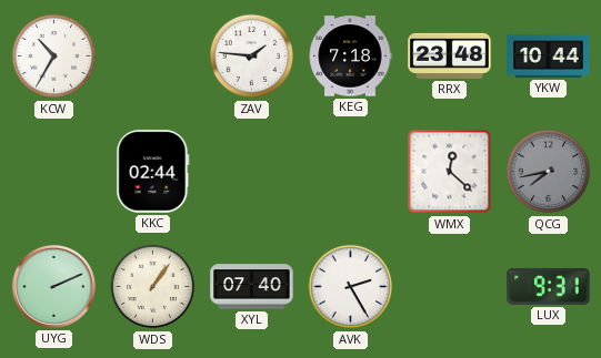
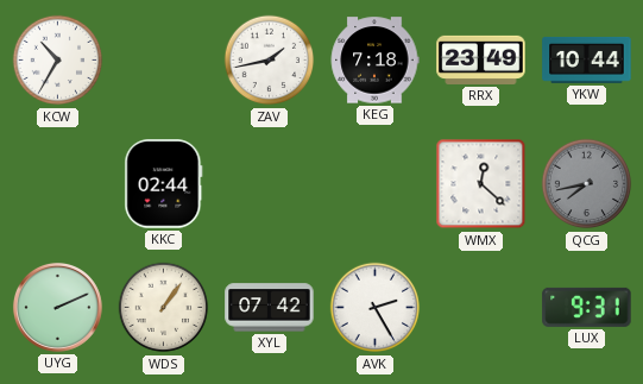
ZAV: 1:46 -> 1:43 (270, 61)
RRX: 23:48 -> 23:49 (481, 59)
XYL: 07:40 -> 07:42 (270, 308)
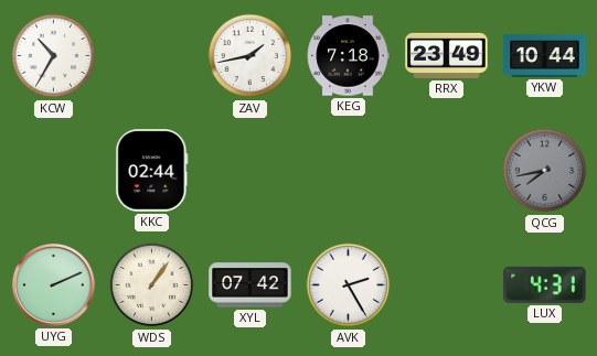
WMX: 12:22 -> none (481, 184)
LUX: 9:31 -> 4:31 (545, 284)
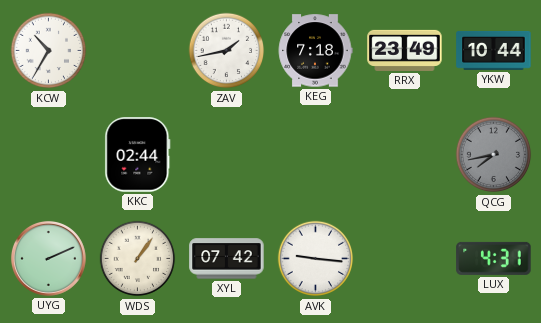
AVK: 2:25 -> 9:16 (316, 259)
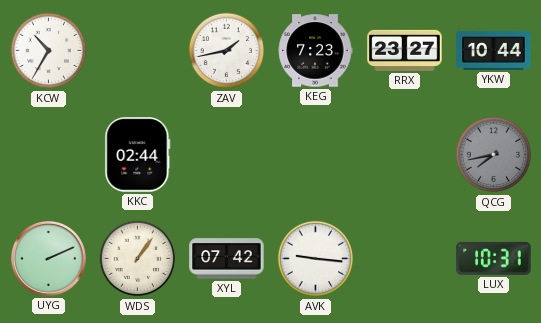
KEG: 7:18 -> 7:23 (315, 51)
RRX: 23:49 -> 23:27 (405, 50)
LUX: 4:31 -> 10:31 (494, 258)
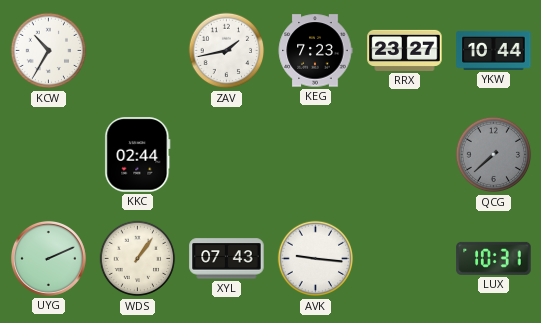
QCG: 7:43 -> 7:38 (494, 155)
XYL: 07:42 -> 07:43 (227, 259)
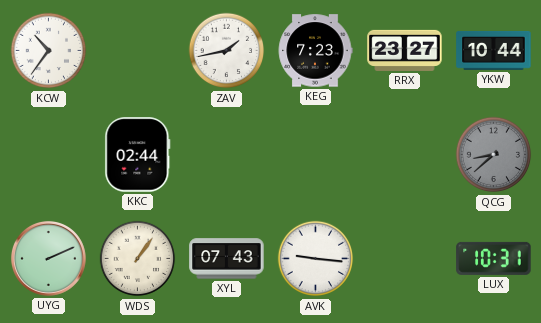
KCW: 10:35 -> 10:36 (49, 51)
QCG: 7:38 -> 8:38 (494, 155)
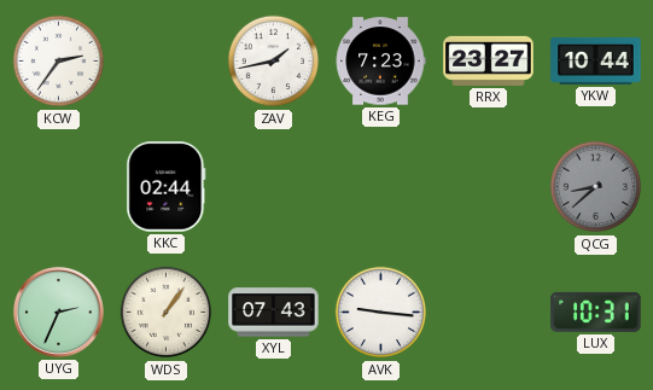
KCW: 10:36 -> 2:36 (59, 62)
UYG: 2:11 -> 2:34 (58, 312)
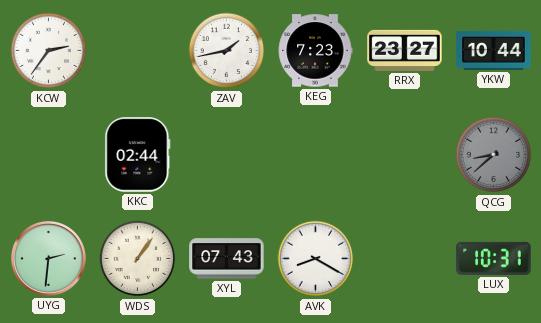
UYG: 2:34 -> 2:31 (48, 258)
AVK: 9:16 -> 8:20 (316, 259)
